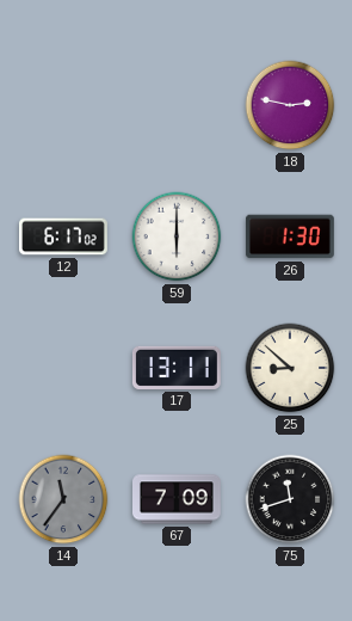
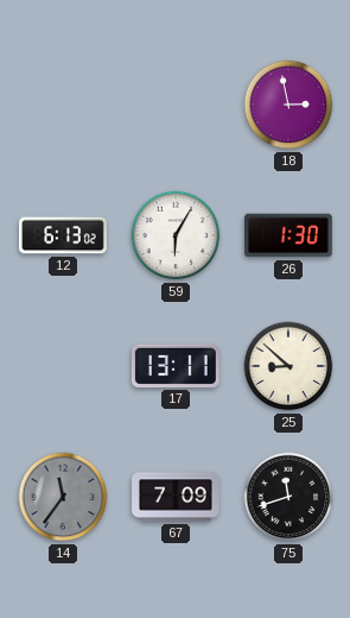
18: 2:47 -> 2:58 (288, 105)
12: 6:17 -> 6:13 (64, 235)
59: 6:00 -> 6:05 (176, 235)
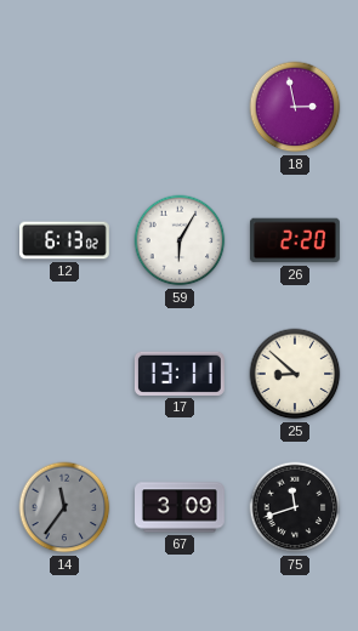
26: 1:30 -> 2:20 (295, 240)
67: 7:09 -> 3:09 (181, 507)
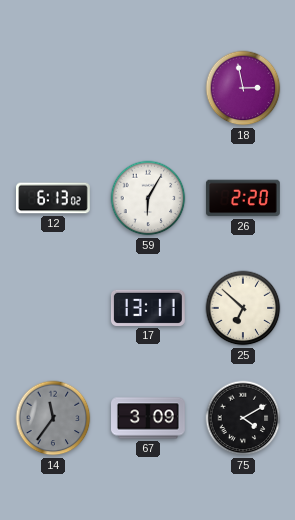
25: 8:52 -> 6:52 (243, 308)
75: 11:42 -> 4:10 (243, 418)
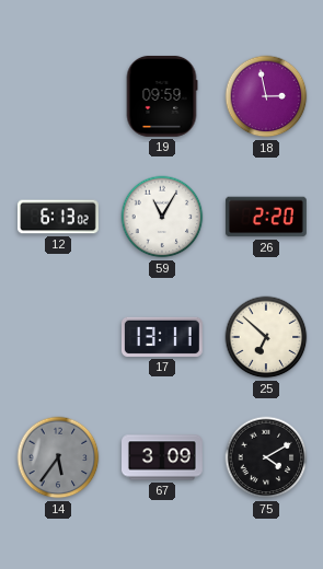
19: none -> 09:59 (162, 96)
59: 6:05 -> 11:05 (162, 217)
14: 11:36 -> 5:36 (58, 457)
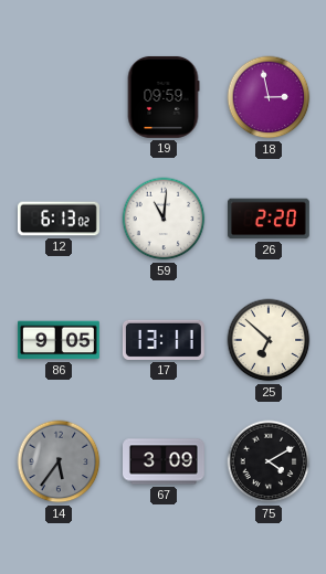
59: 11:05 -> 11:01 (164, 219)
86: none -> 9:05 (59, 340)
